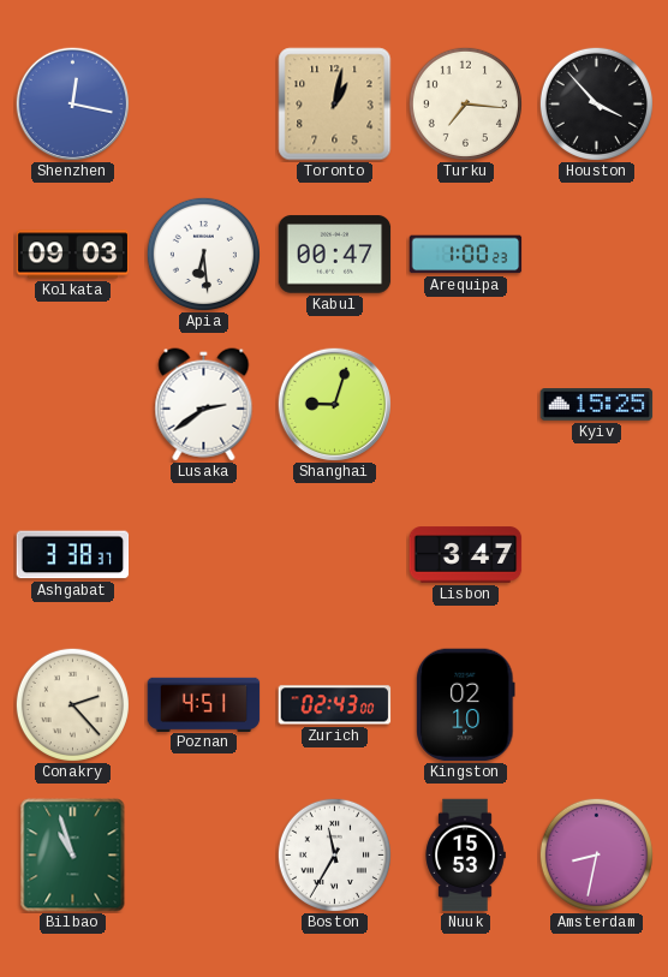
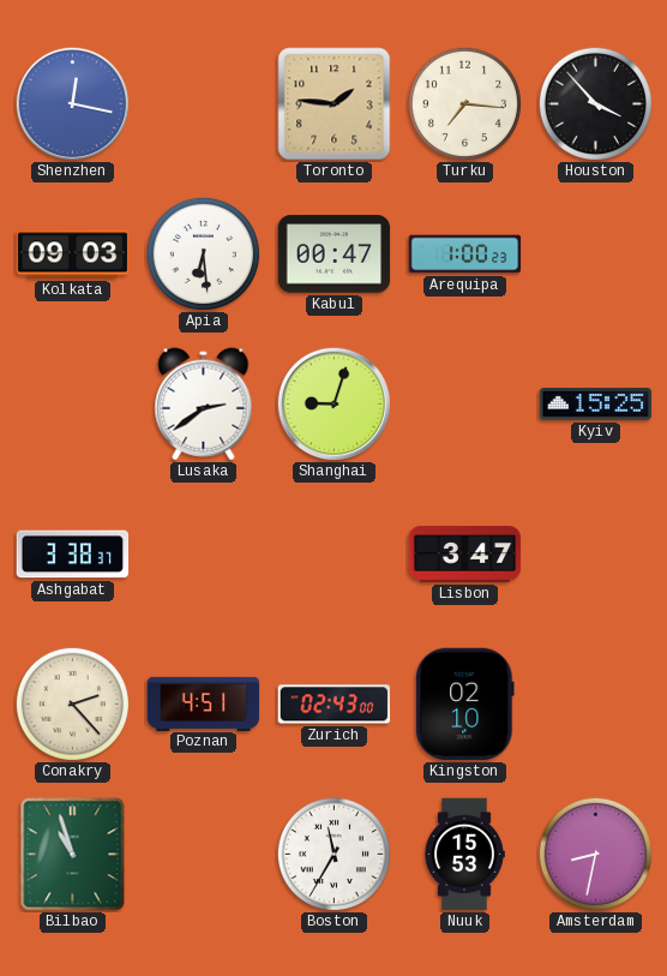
Toronto: 1:02 -> 1:46 (335, 104)
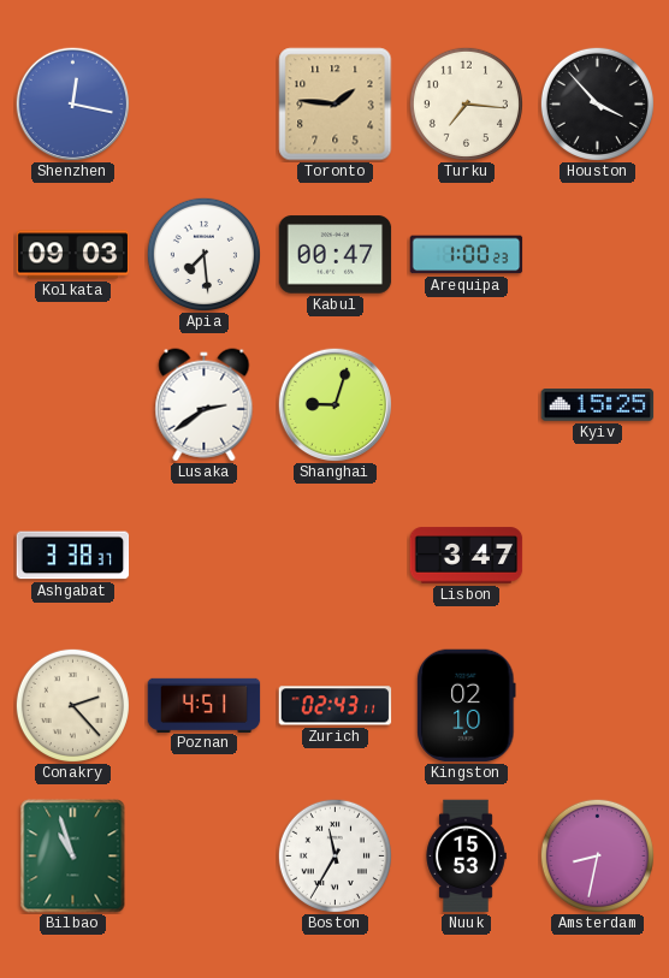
Apia: 6:29 -> 7:29 (203, 254)
Zurich: 02:43:00 -> 02:43:11 (336, 706)
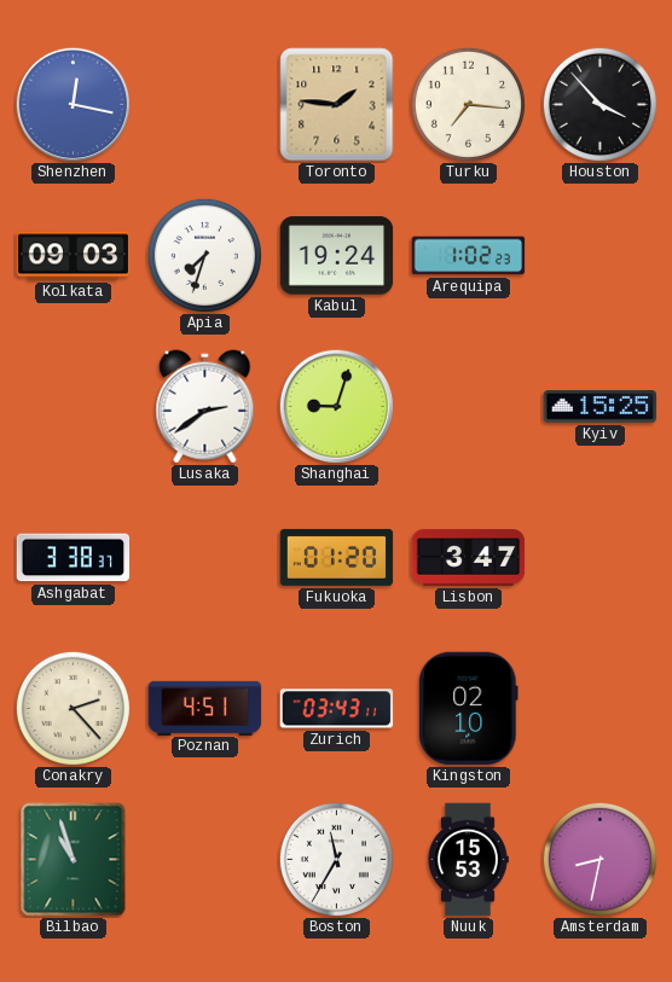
Apia: 7:29 -> 7:33 (204, 255)
Kabul: 00:47 -> 19:24 (337, 256)
Arequipa: 1:00 -> 1:02 (469, 256)
Fukuoka: none -> 01:20 (337, 557)
Zurich: 02:43 -> 03:43 (337, 709)
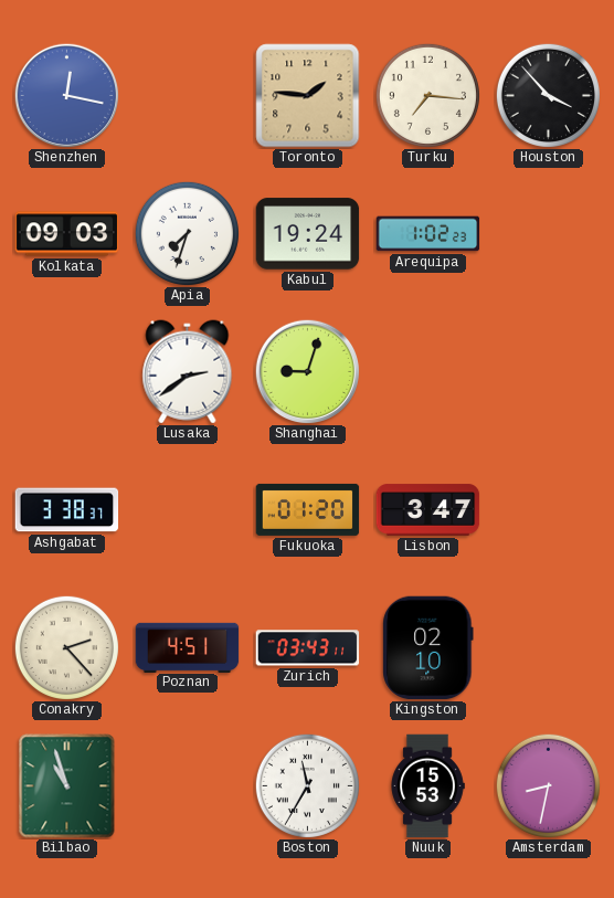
Kyiv: 15:25 -> none (601, 407)
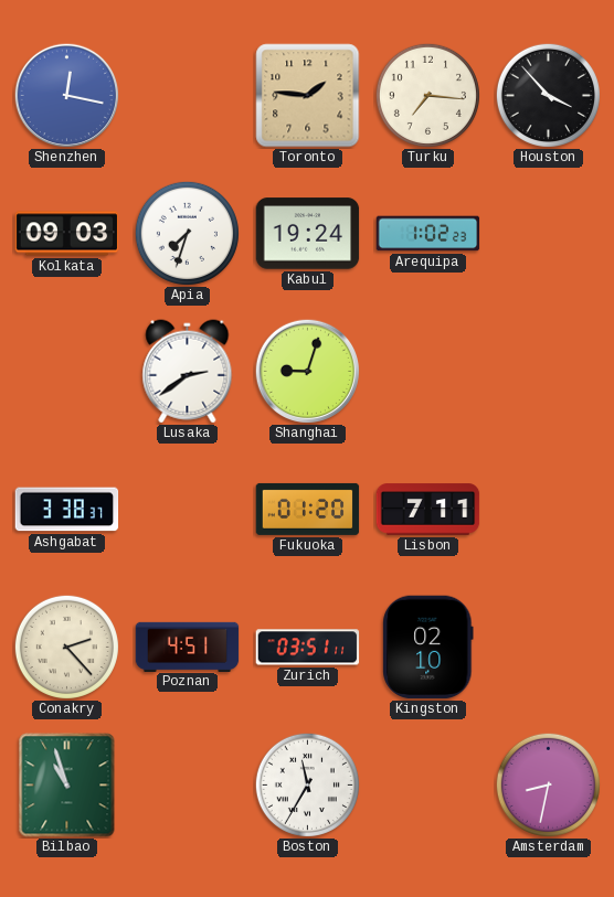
Lisbon: 3:47 -> 7:11 (428, 510)
Zurich: 03:43 -> 03:51 (308, 648)
Nuuk: 15:53 -> none (427, 786)
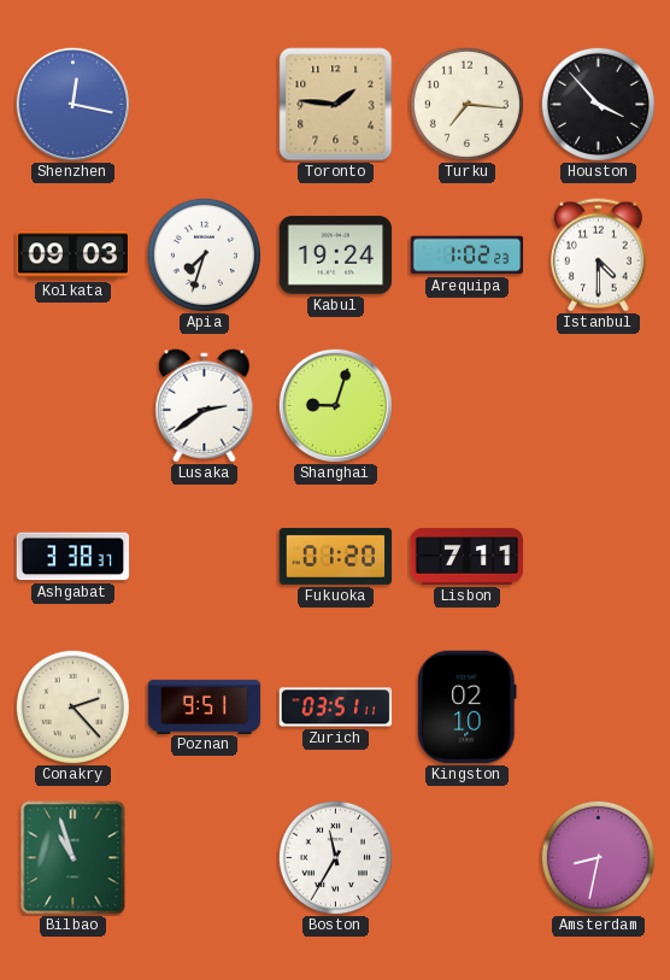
Istanbul: none -> 4:30 (598, 256)
Poznan: 4:51 -> 9:51 (205, 706)
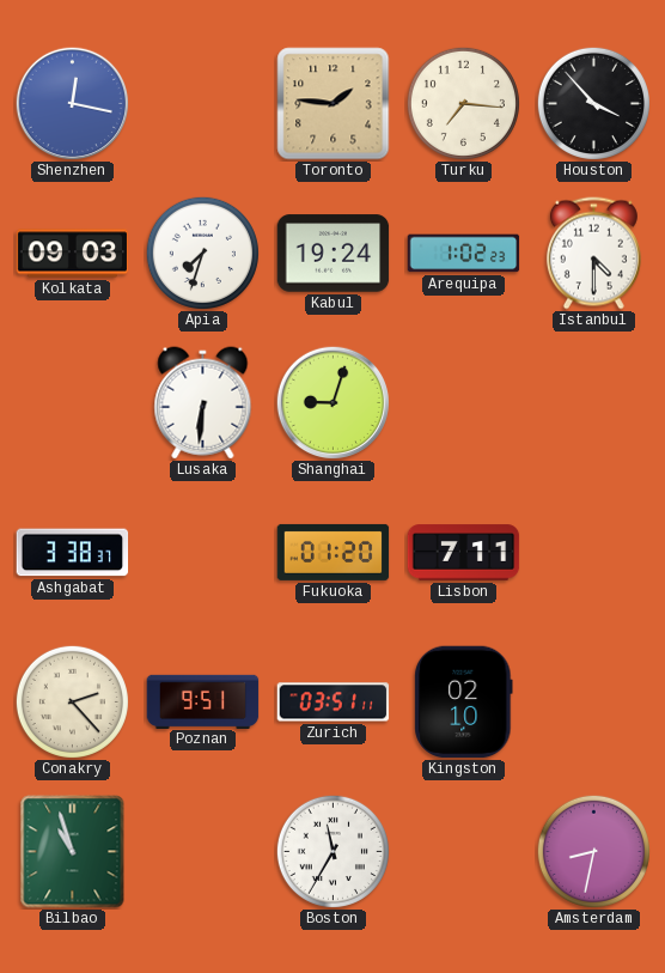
Lusaka: 2:39 -> 6:31 (203, 403)
